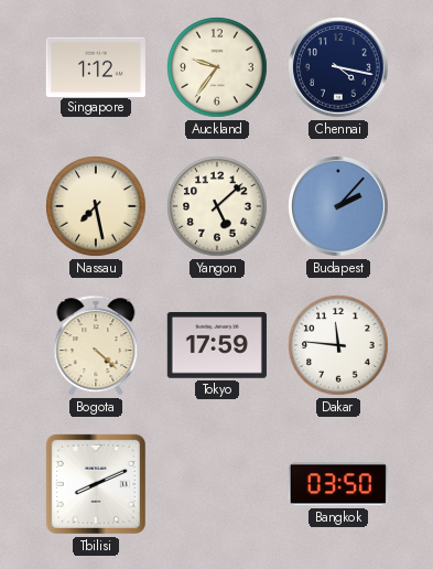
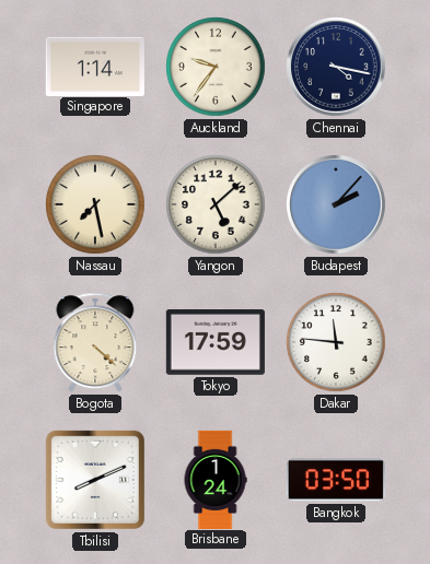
Singapore: 1:12 -> 1:14 (95, 66)
Brisbane: none -> 1:24 (216, 479)
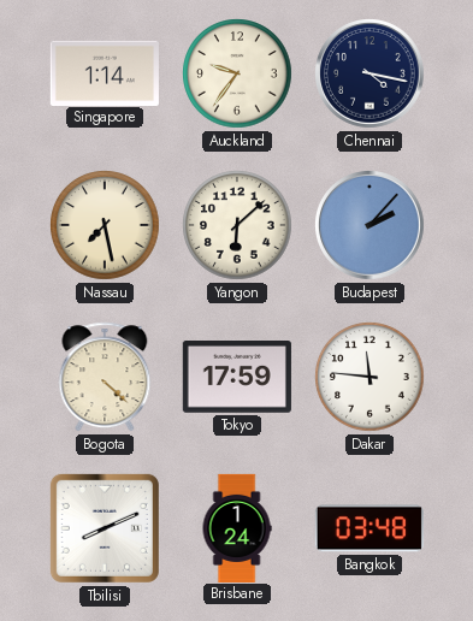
Yangon: 5:08 -> 6:08 (237, 225)
Bangkok: 03:50 -> 03:48 (369, 528)
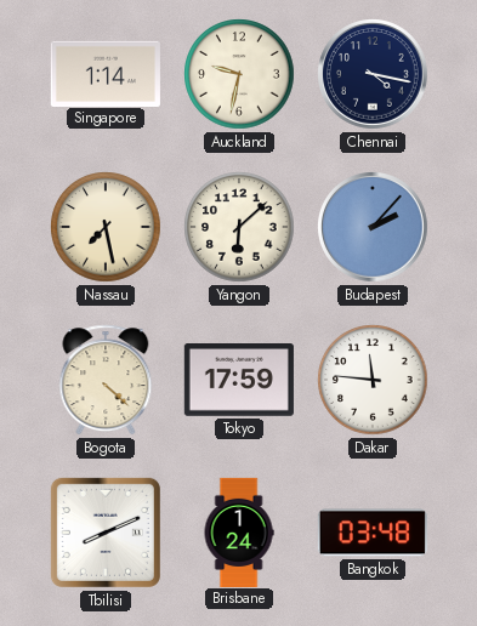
Auckland: 9:36 -> 9:32 (239, 74)
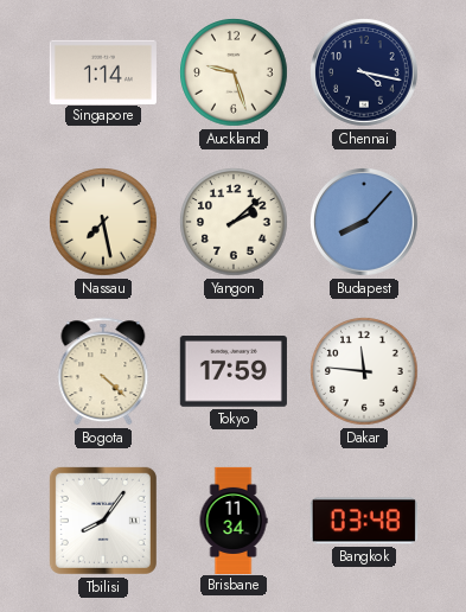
Auckland: 9:32 -> 9:27 (234, 72)
Yangon: 6:08 -> 2:08 (234, 222)
Budapest: 2:07 -> 8:07 (364, 223)
Tbilisi: 8:11 -> 8:06 (103, 521)
Brisbane: 1:24 -> 11:34 (234, 519)
